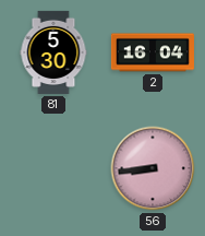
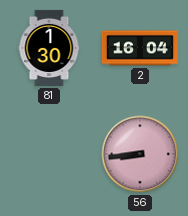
81: 5:30 -> 1:30 (49, 48)
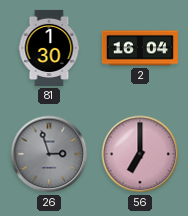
26: none -> 2:57 (49, 154)
56: 8:44 -> 7:00 (140, 154)
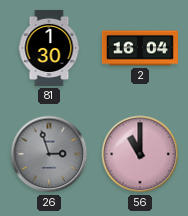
56: 7:00 -> 11:00 (140, 154)
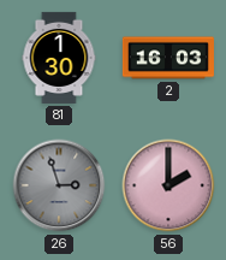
2: 16:04 -> 16:03 (168, 58)
56: 11:00 -> 2:00 (168, 185)
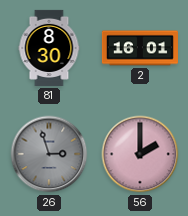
81: 1:30 -> 8:30 (49, 48)
2: 16:03 -> 16:01 (140, 48)
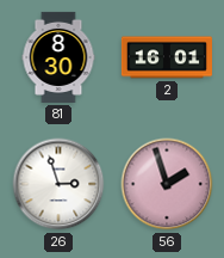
26 dial: grey -> white (58, 184)
56: 2:00 -> 1:57 (167, 184)
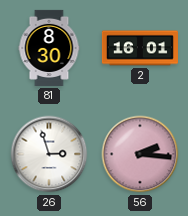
56: 1:57 -> 2:16 (140, 154)
